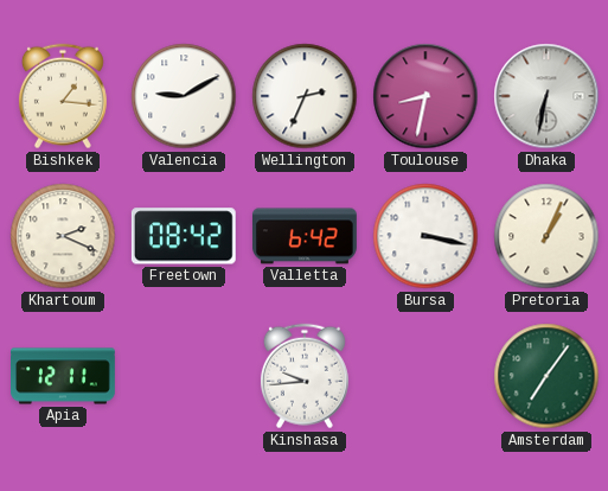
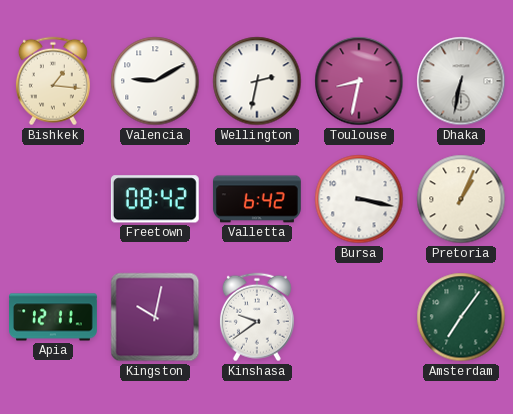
Wellington: 2:34 -> 2:32 (257, 81)
Khartoum: 2:19 -> none (63, 236)
Kingston: none -> 10:02 (155, 317)
Kinshasa: 9:44 -> 9:39 (257, 317)
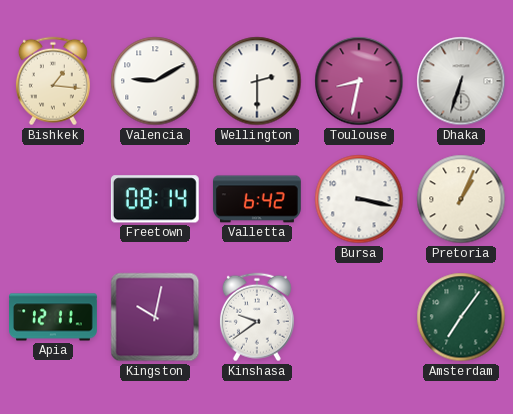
Wellington: 2:32 -> 2:30 (257, 81)
Dhaka: 6:32 -> 6:33 (461, 81)
Freetown: 08:42 -> 08:14 (155, 199)
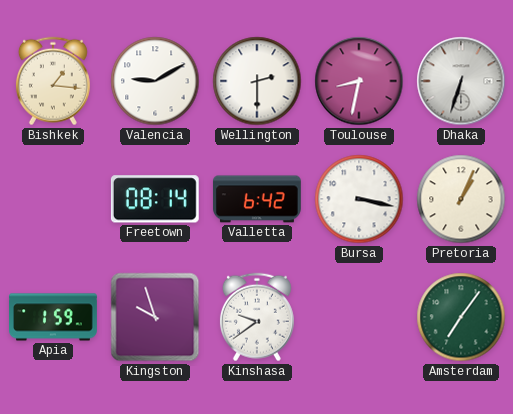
Apia: 12:11 -> 1:59 (54, 317)
Kingston: 10:02 -> 9:57 (155, 317)
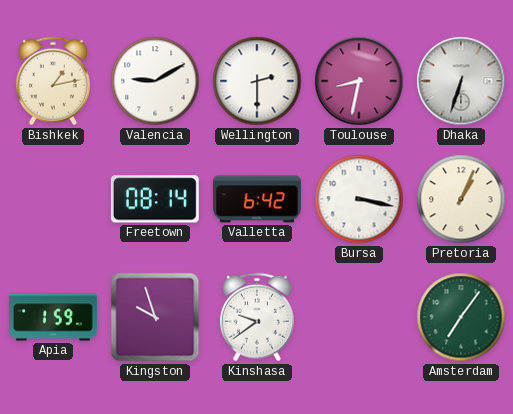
Bishkek: 1:16 -> 1:13 (53, 81)
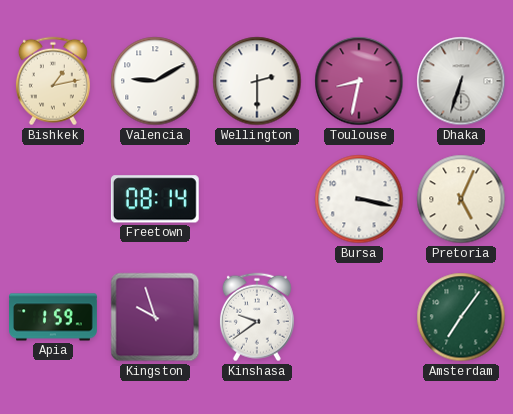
Valletta: 6:42 -> none (257, 199)
Pretoria: 1:04 -> 5:04 (461, 199)
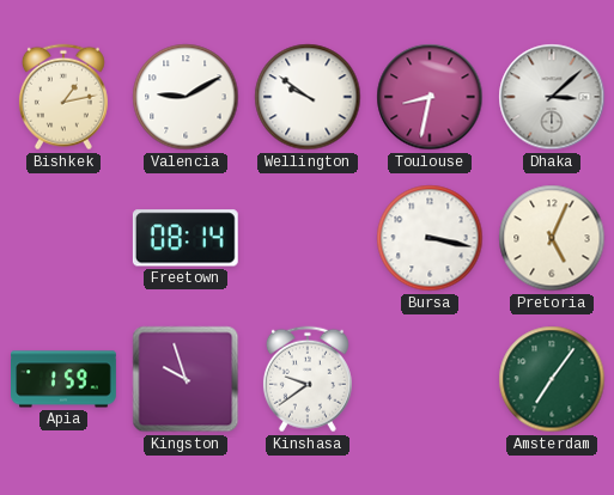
Wellington: 2:30 -> 9:51 (308, 97)
Dhaka: 6:33 -> 3:08 (552, 97)
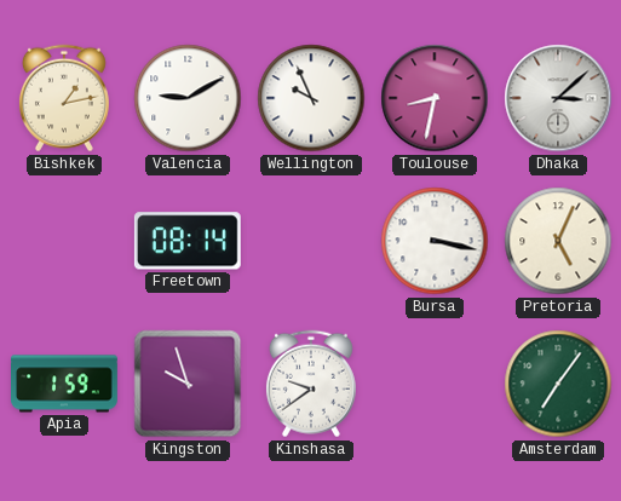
Wellington: 9:51 -> 9:56 (311, 98)
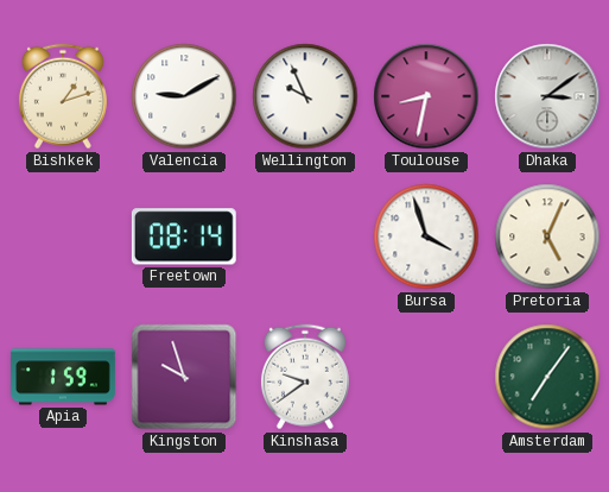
Bishkek: 1:13 -> 1:12 (63, 96)
Dhaka: 3:08 -> 3:09 (547, 96)
Bursa: 3:17 -> 3:57 (426, 236)
